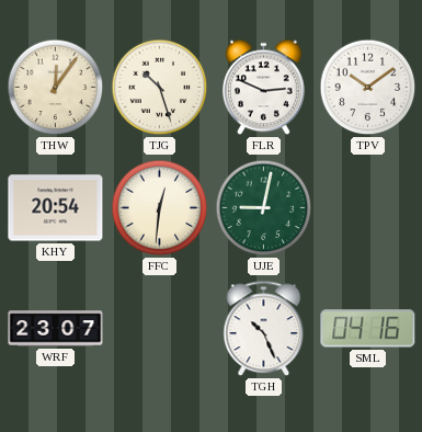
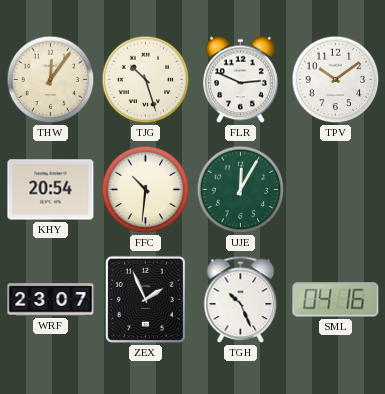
FFC: 12:31 -> 10:31 (146, 190)
UJE: 9:02 -> 12:05 (241, 190)
ZEX: none -> 1:56 (145, 299)
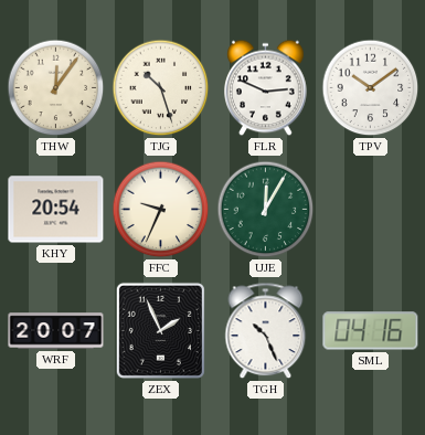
FFC: 10:31 -> 9:34 (161, 210)
WRF: 23:07 -> 20:07 (56, 331)
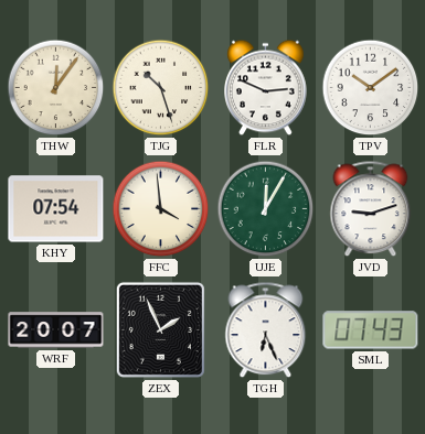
KHY: 20:54 -> 07:54 (56, 209)
FFC: 9:34 -> 3:59 (161, 209)
JVD: none -> 9:12 (371, 209)
TGH: 10:26 -> 6:26 (266, 330)
SML: 04:16 -> 07:43 (371, 330)
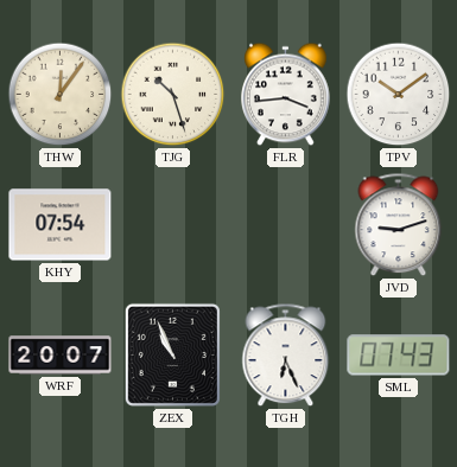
FLR: 2:49 -> 3:44 (286, 95)
FFC: 3:59 -> none (161, 209)
UJE: 12:05 -> none (266, 209)
ZEX: 1:56 -> 10:56 (172, 354)
